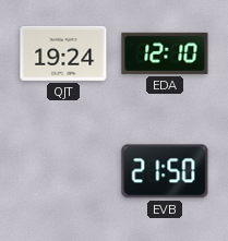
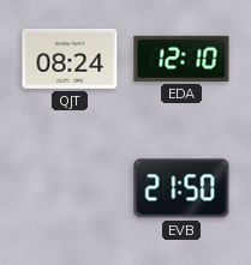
QJT: 19:24 -> 08:24 (70, 59)
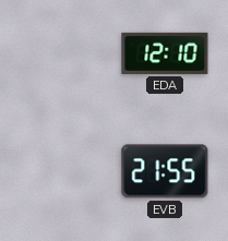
QJT: 08:24 -> none (70, 59)
EVB: 21:50 -> 21:55 (165, 171)
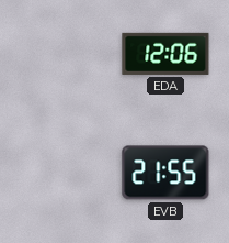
EDA: 12:10 -> 12:06 (165, 54)
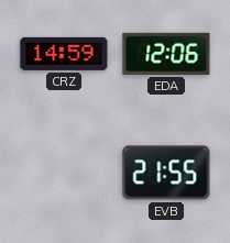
CRZ: none -> 14:59 (64, 54)
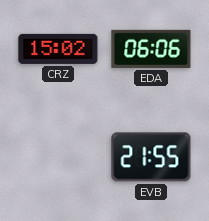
CRZ: 14:59 -> 15:02 (58, 49)
EDA: 12:06 -> 06:06 (151, 49)
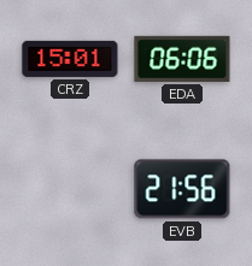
CRZ: 15:02 -> 15:01 (70, 59)
EVB: 21:55 -> 21:56 (182, 189)
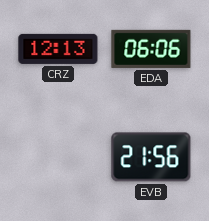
CRZ: 15:01 -> 12:13 (58, 49)
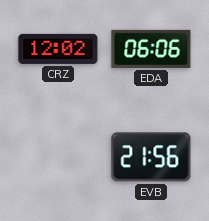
CRZ: 12:13 -> 12:02 (58, 49)
